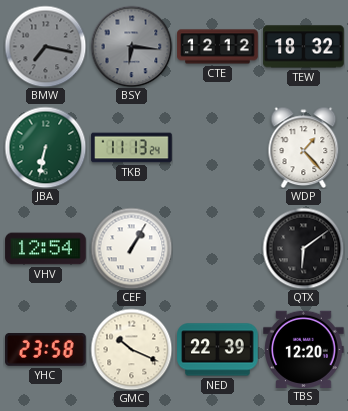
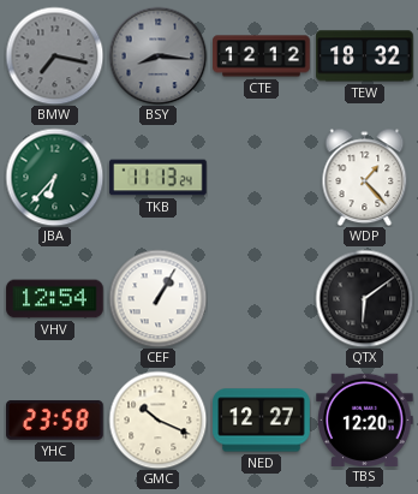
BSY: 6:16 -> 8:16 (157, 55)
JBA: 6:32 -> 6:37 (54, 177)
NED: 22:39 -> 12:27 (262, 421)
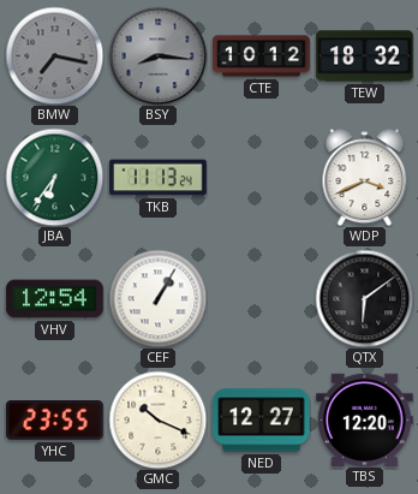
CTE: 12:12 -> 10:12 (262, 56)
JBA: 6:37 -> 6:36 (54, 177)
WDP: 1:23 -> 3:41 (365, 177)
YHC: 23:58 -> 23:55 (55, 421)
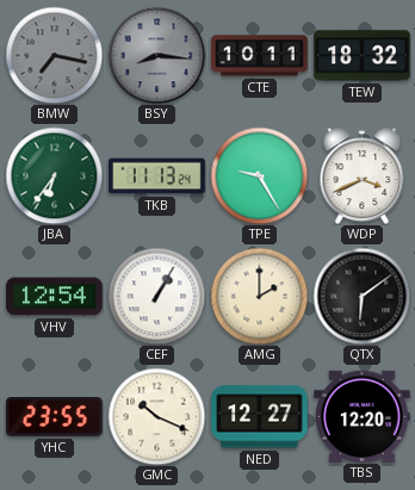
CTE: 10:12 -> 10:11 (260, 56)
TPE: none -> 9:25 (259, 175)
AMG: none -> 2:00 (259, 296)
